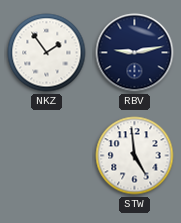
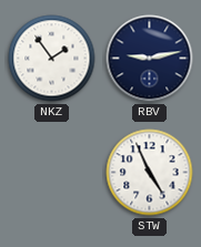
STW: 4:59 -> 4:56 (150, 173)
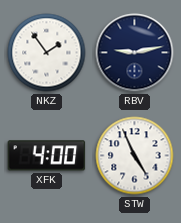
XFK: none -> 4:00 (47, 156)
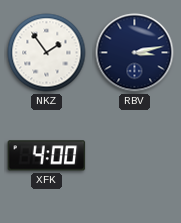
RBV: 9:13 -> 3:13 (135, 53)
STW: 4:56 -> none (135, 156)
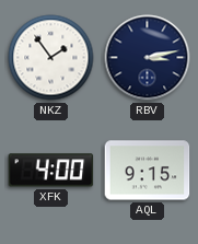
AQL: none -> 9:15 (148, 171)
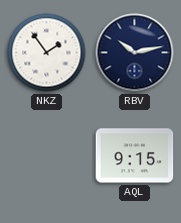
RBV: 3:13 -> 10:13 (135, 53)
XFK: 4:00 -> none (51, 171)
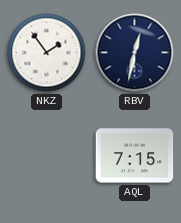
RBV: 10:13 -> 12:32 (135, 53)
AQL: 9:15 -> 7:15 (135, 156)
